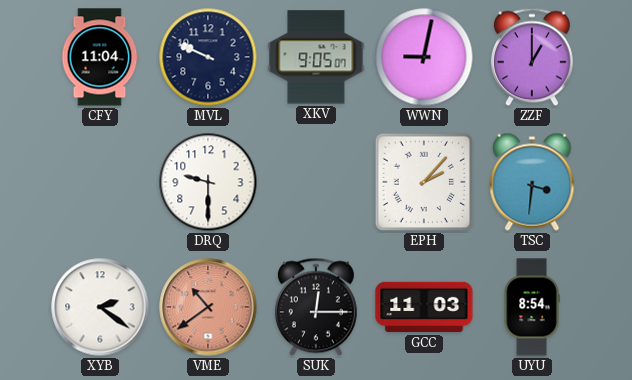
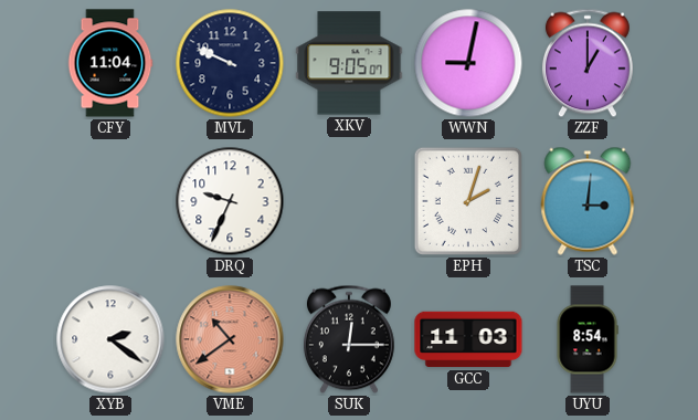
DRQ: 9:30 -> 9:34 (230, 201)
EPH: 2:07 -> 2:03 (468, 201)
TSC: 3:31 -> 3:01 (588, 201)
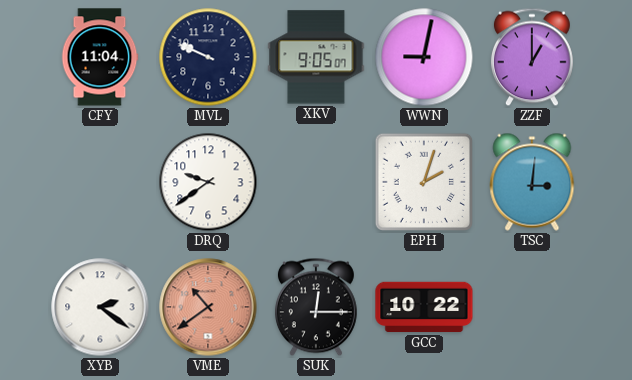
DRQ: 9:34 -> 9:39 (208, 182)
GCC: 11:03 -> 10:22 (424, 307)
UYU: 8:54 -> none (588, 339)
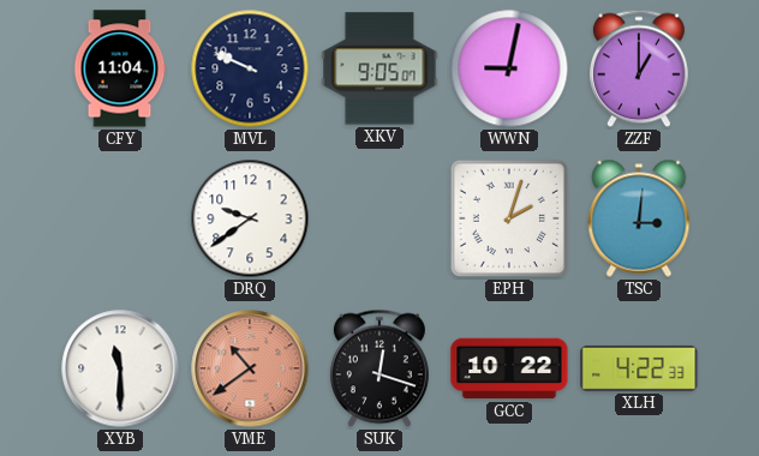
XYB: 2:21 -> 11:30 (120, 368)
SUK: 12:15 -> 12:18 (379, 368)
XLH: none -> 4:22 (639, 368)
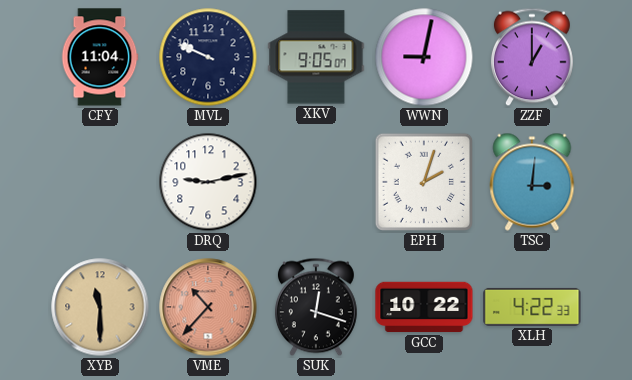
DRQ: 9:39 -> 9:13 (208, 182)
XYB dial: white -> champagne (100, 307)
VME: 10:39 -> 10:37 (208, 307)
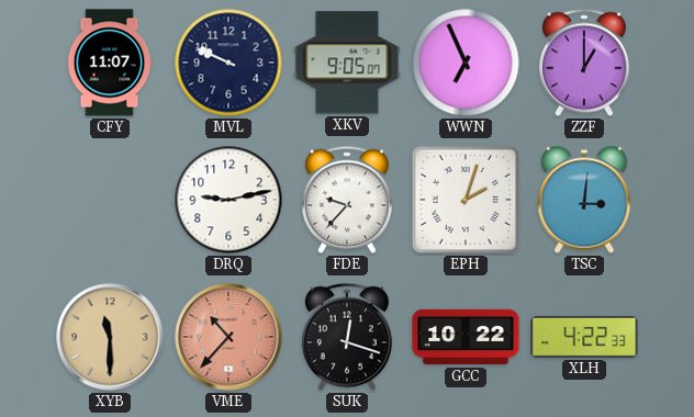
CFY: 11:04 -> 11:07 (110, 63)
WWN: 9:02 -> 6:56 (466, 63)
FDE: none -> 9:37 (347, 200)
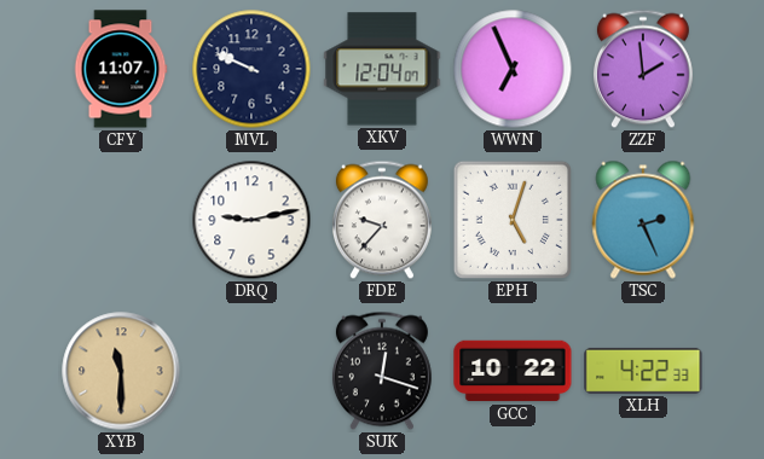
XKV: 9:05 -> 12:04 (382, 69)
ZZF: 1:00 -> 1:59 (643, 69)
EPH: 2:03 -> 5:03 (513, 220)
TSC: 3:01 -> 2:26 (643, 220)
VME: 10:37 -> none (228, 337)
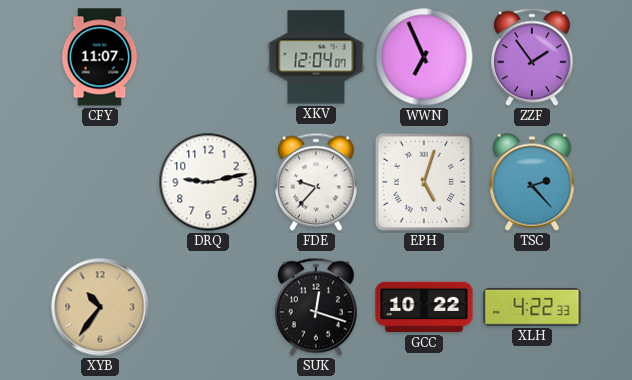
MVL: 9:49 -> none (251, 69)
ZZF: 1:59 -> 1:54 (532, 57)
TSC: 2:26 -> 2:23 (532, 182)
XYB: 11:30 -> 10:36 (100, 307)
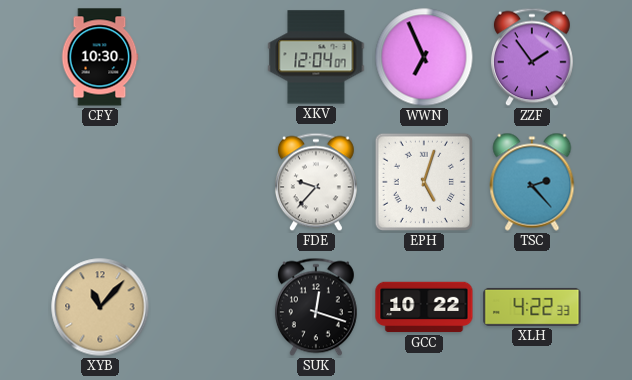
CFY: 11:07 -> 10:30 (100, 57)
DRQ: 9:13 -> none (208, 182)
XYB: 10:36 -> 11:07 (100, 307)
